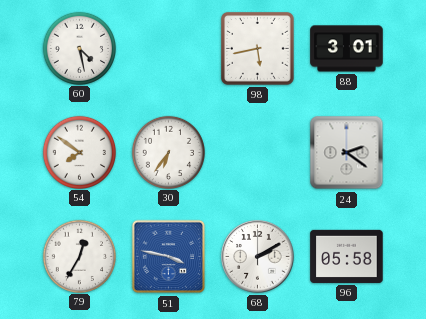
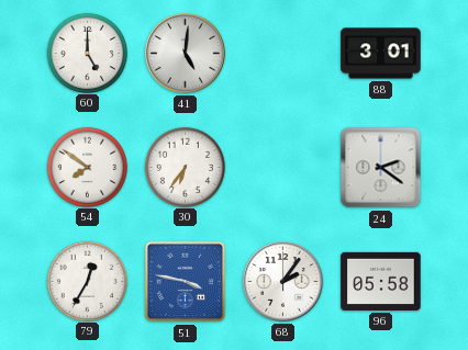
60: 4:28 -> 5:00 (87, 53)
41: none -> 5:01 (186, 54)
98: 5:43 -> none (257, 48)
68: 2:10 -> 2:06 (283, 282)
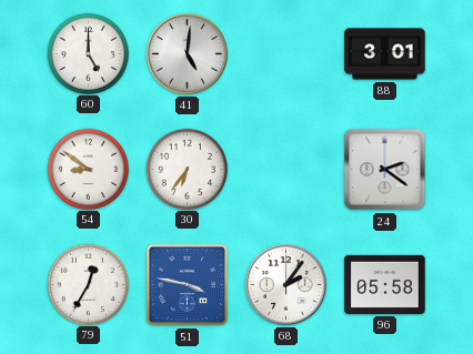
54: 7:51 -> 8:51 (88, 169)
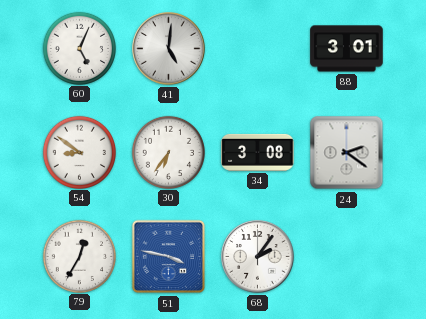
60: 5:00 -> 5:04 (79, 48)
34: none -> 3:08 (258, 152)
96: 05:58 -> none (385, 284)
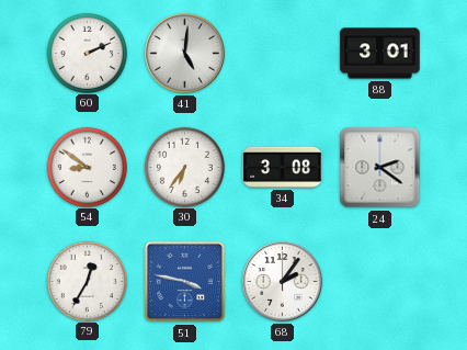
60: 5:04 -> 2:11 (87, 53)
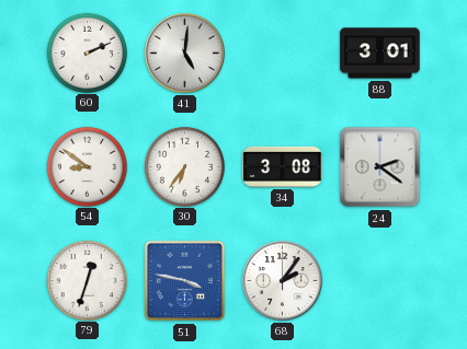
79: 12:35 -> 12:33 (87, 280)
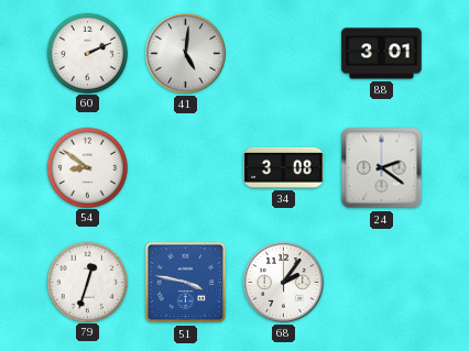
30: 6:36 -> none (184, 166)
